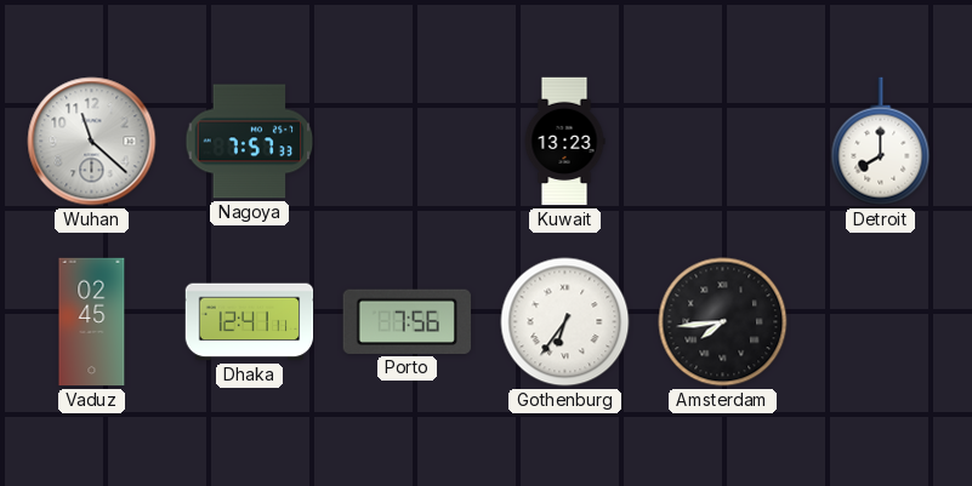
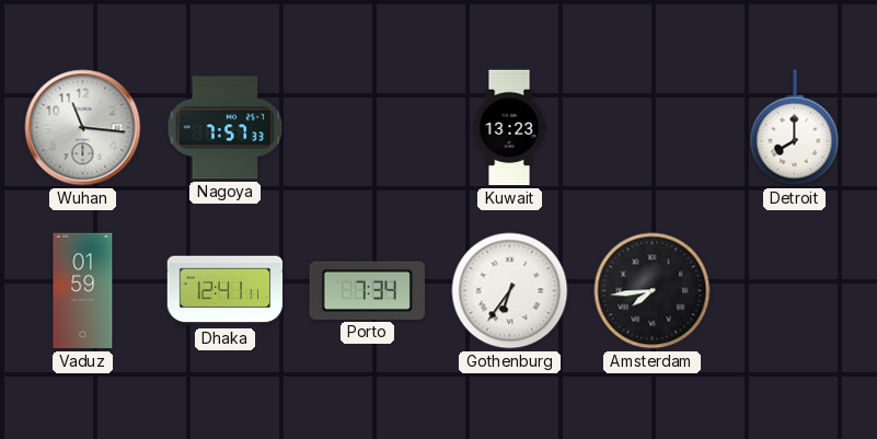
Wuhan: 11:22 -> 11:16 (83, 128)
Vaduz: 02:45 -> 01:59 (83, 291)
Porto: 7:56 -> 7:34 (367, 290)
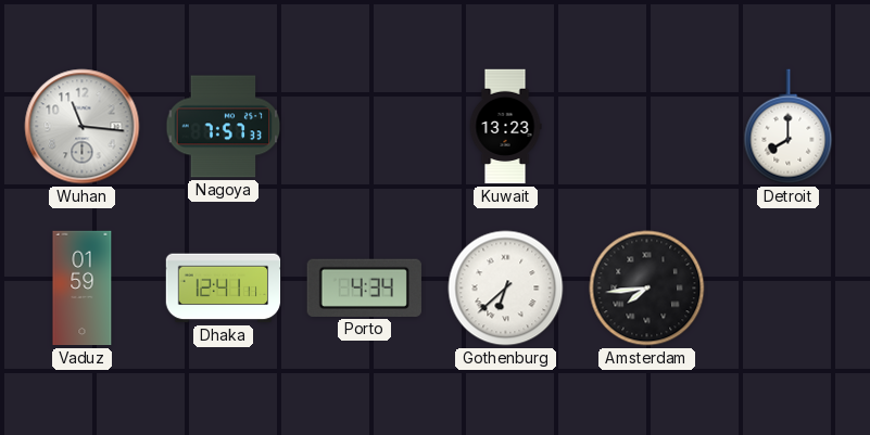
Porto: 7:34 -> 4:34 (364, 287)
Gothenburg: 6:36 -> 6:38 (506, 289)
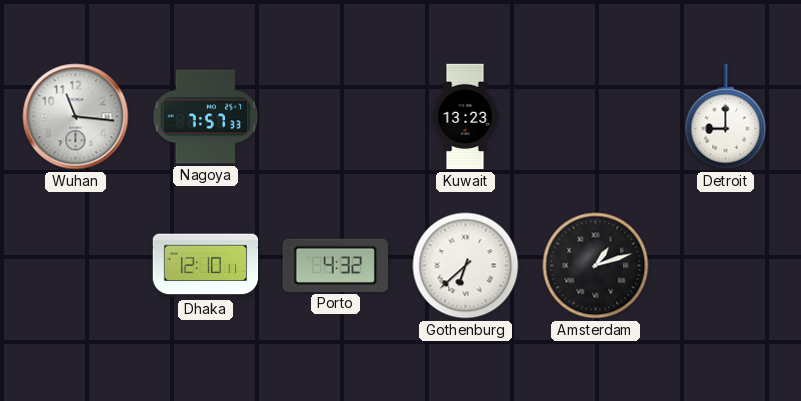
Detroit: 8:00 -> 9:00 (726, 117)
Vaduz: 01:59 -> none (83, 289)
Dhaka: 12:41 -> 12:10 (206, 266)
Porto: 4:34 -> 4:32 (335, 265)
Amsterdam: 7:44 -> 1:12 (596, 266)
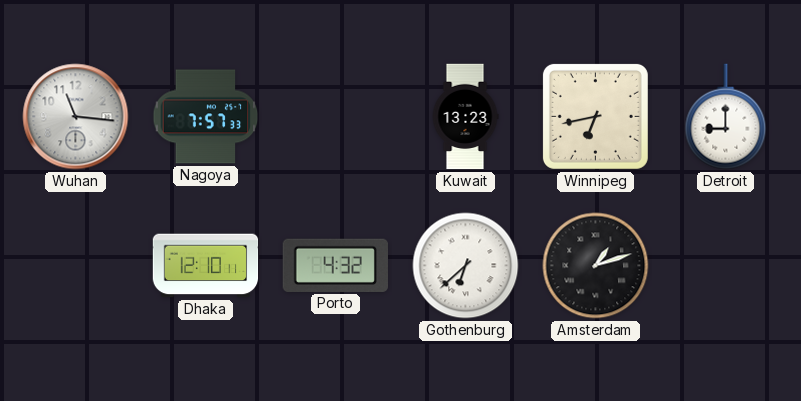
Winnipeg: none -> 6:43 (595, 116)
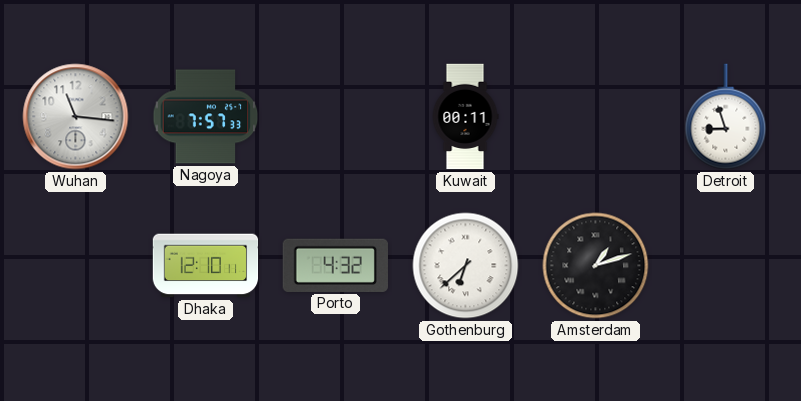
Kuwait: 13:23 -> 00:11 (465, 117)
Winnipeg: 6:43 -> none (595, 116)
Detroit: 9:00 -> 8:57 (726, 117)
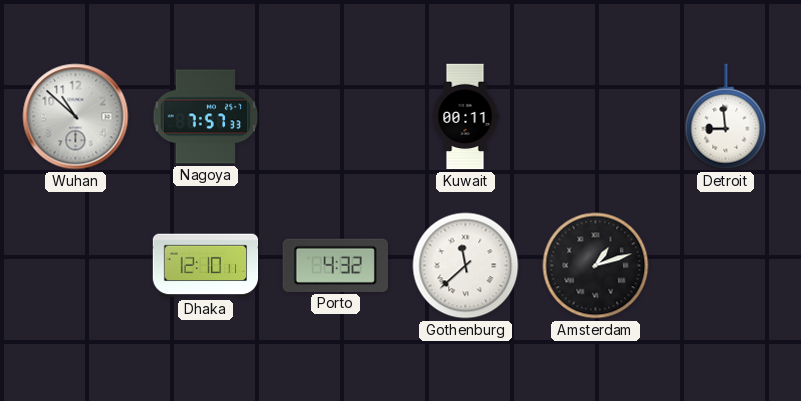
Wuhan: 11:16 -> 10:52 (76, 117)
Detroit: 8:57 -> 8:59 (726, 117)
Gothenburg: 6:38 -> 11:38 (466, 266)
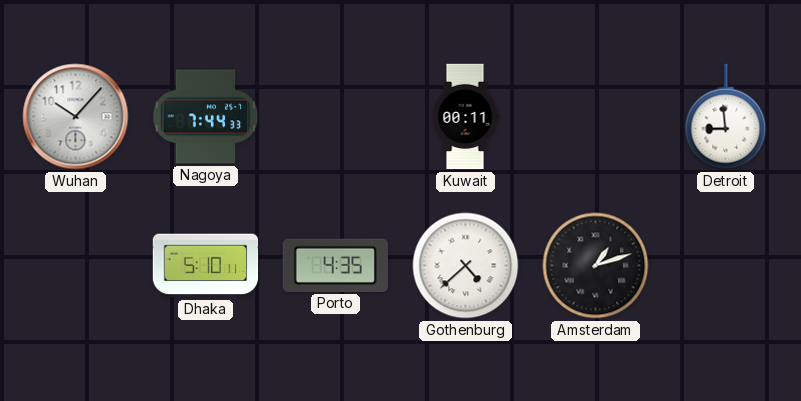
Wuhan: 10:52 -> 10:07 (76, 117)
Nagoya: 7:57 -> 7:44 (206, 117)
Dhaka: 12:10 -> 5:10 (206, 266)
Porto: 4:32 -> 4:35 (335, 265)
Gothenburg: 11:38 -> 4:38 (466, 266)
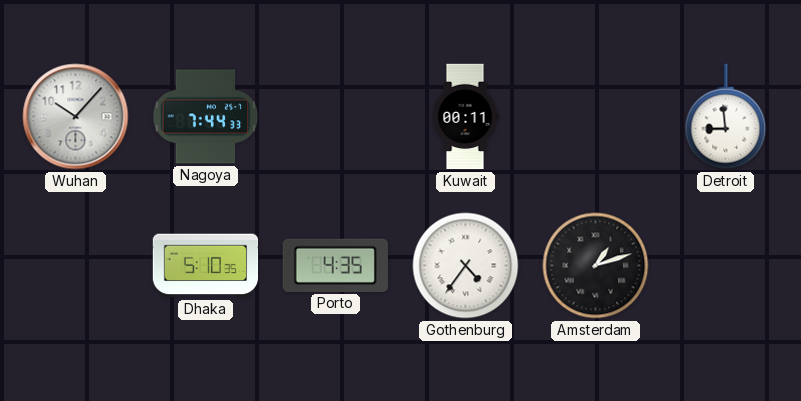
Dhaka: 5:10:11 -> 5:10:35 (206, 266)
Gothenburg: 4:38 -> 4:36 (466, 266)
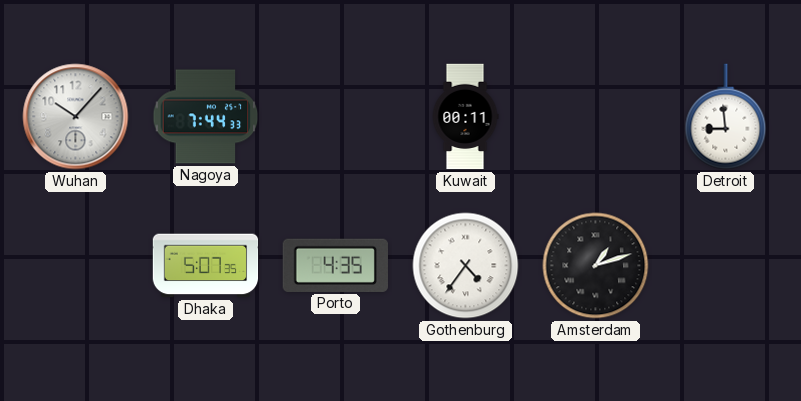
Dhaka: 5:10 -> 5:07 (206, 266)
